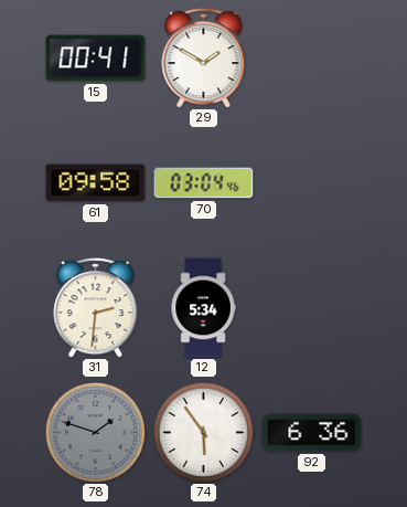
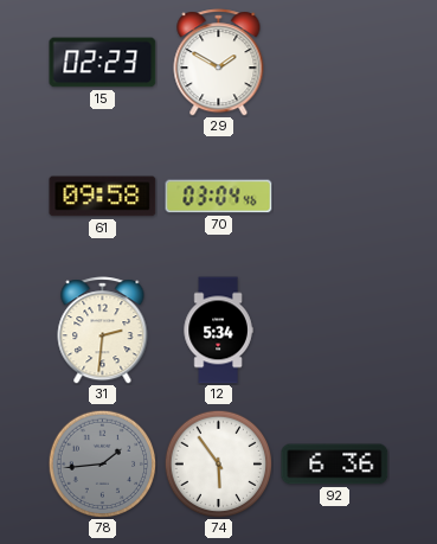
15: 00:41 -> 02:23 (103, 63)
78: 1:48 -> 1:44 (102, 463)
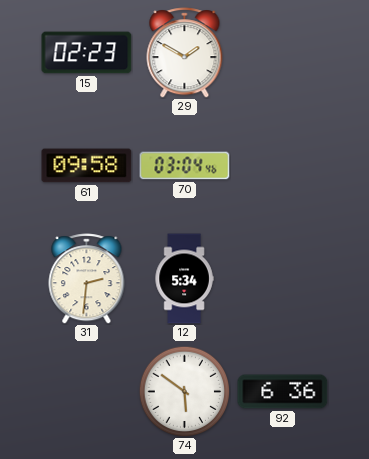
78: 1:44 -> none (102, 463)
74: 5:54 -> 5:51 (184, 391)
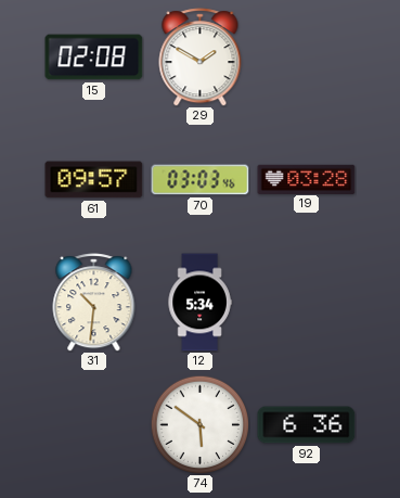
15: 02:23 -> 02:08 (94, 58)
61: 09:58 -> 09:57 (94, 180)
70: 03:04 -> 03:03 (201, 180)
19: none -> 03:28 (307, 179)
31: 2:31 -> 10:31 (94, 303)
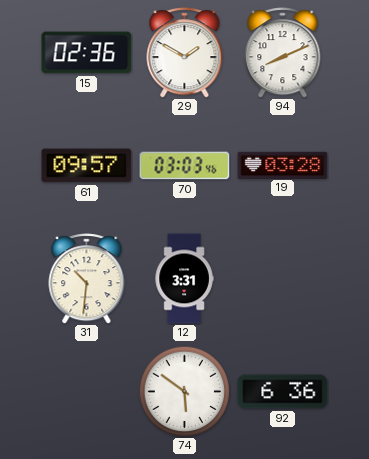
15: 02:08 -> 02:36 (87, 53)
94: none -> 8:11 (283, 53)
12: 5:34 -> 3:31 (184, 279)
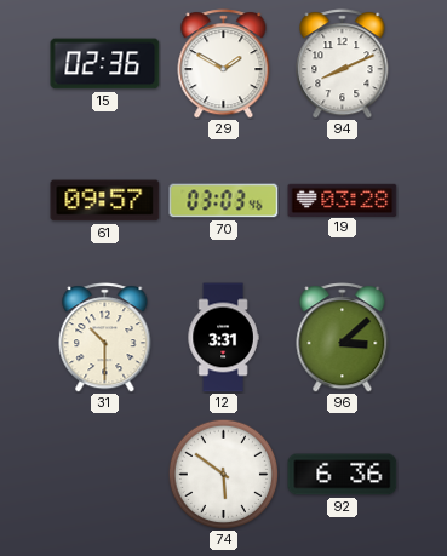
31: 10:31 -> 10:30 (105, 338)
96: none -> 3:08 (343, 338)
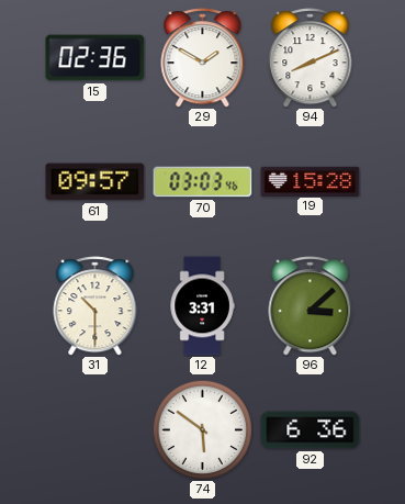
19: 03:28 -> 15:28 (311, 181)
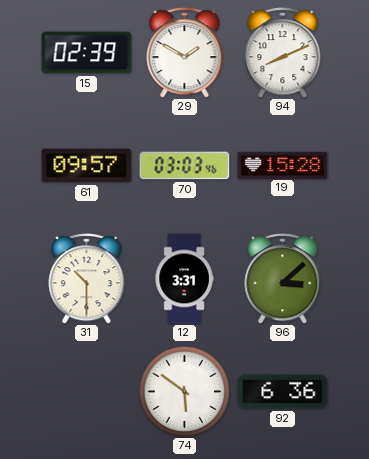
15: 02:36 -> 02:39 (87, 53)
